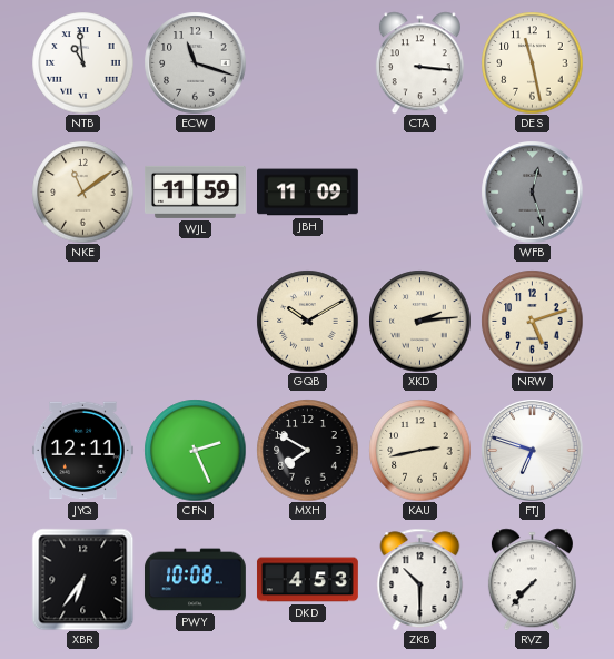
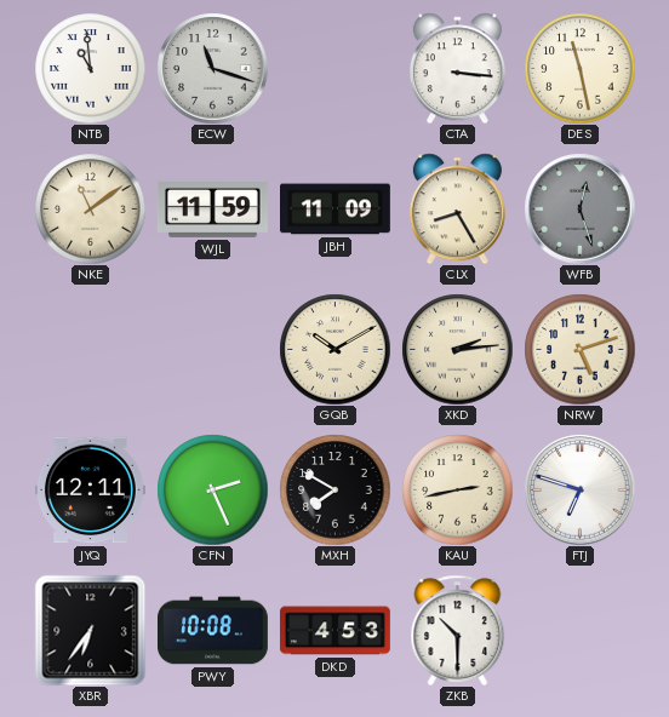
CLX: none -> 8:25 (457, 208)
RVZ: 7:37 -> none (532, 579)
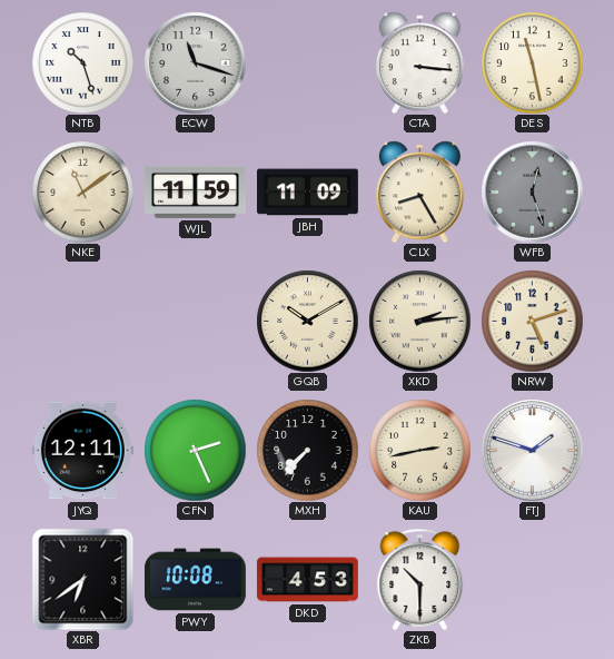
NTB: 10:59 -> 10:27 (82, 62)
MXH: 7:50 -> 7:37 (307, 450)
FTJ: 6:48 -> 1:48 (532, 450)
XBR: 6:36 -> 6:39 (82, 579)
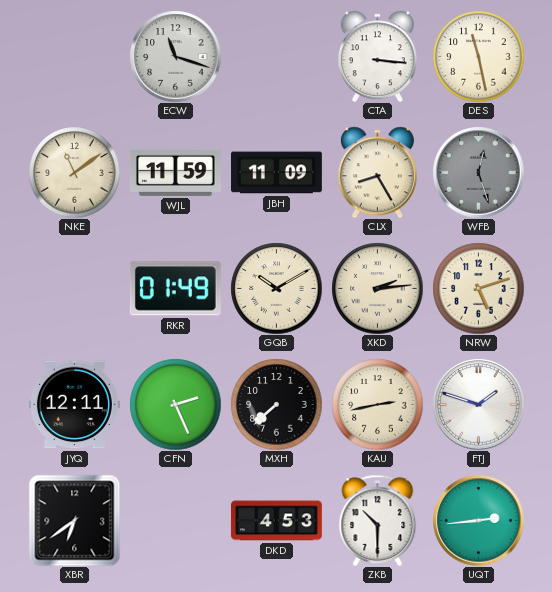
NTB: 10:27 -> none (82, 62)
RKR: none -> 01:49 (175, 289)
MXH: 7:37 -> 7:38 (276, 404)
PWY: 10:08 -> none (195, 580)
UQT: none -> 2:44 (478, 520)
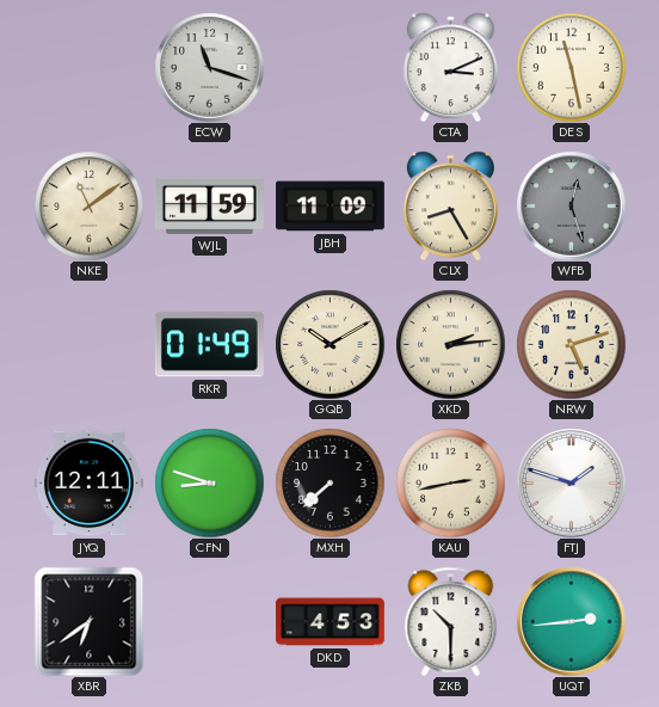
CTA: 3:16 -> 3:11 (450, 67)
CFN: 2:26 -> 8:48 (209, 482)
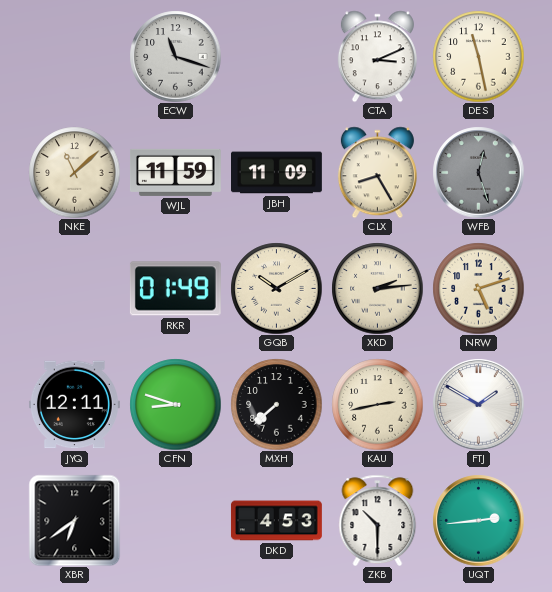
NKE: 11:09 -> 11:08 (74, 172)
FTJ: 1:48 -> 1:50 (478, 404)
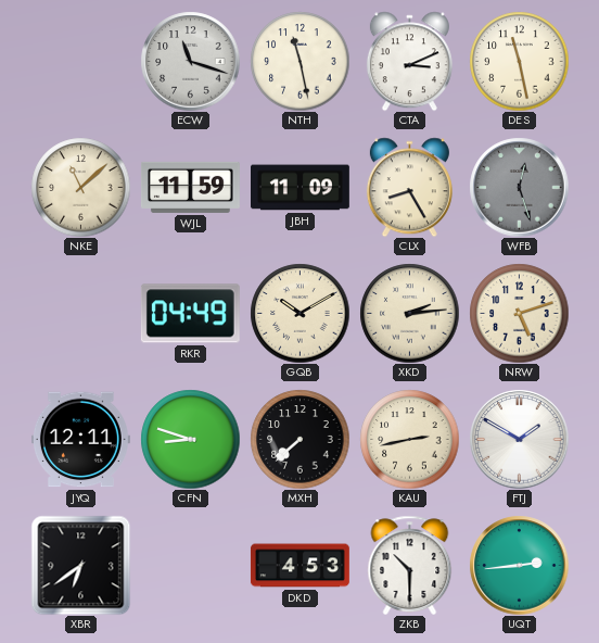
NTH: none -> 11:28 (299, 61)
RKR: 01:49 -> 04:49 (190, 314)
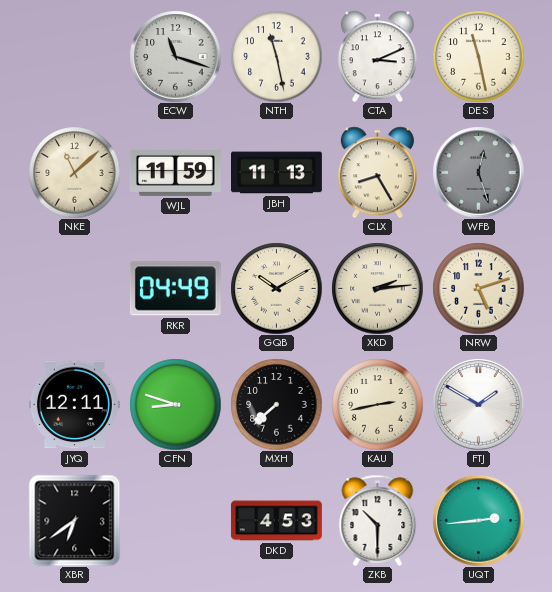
JBH: 11:09 -> 11:13 (277, 173)
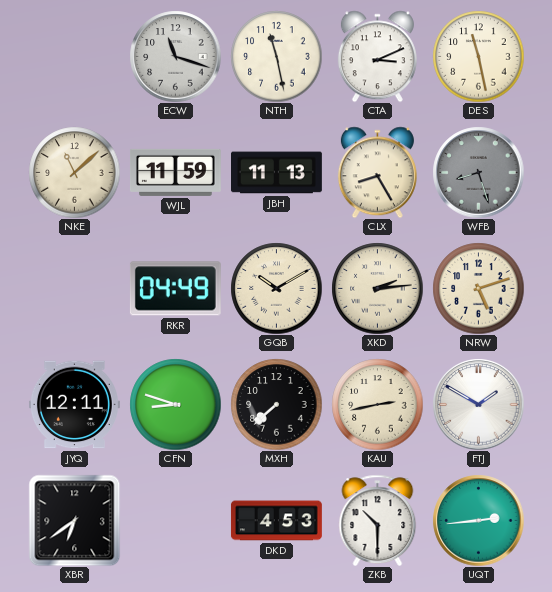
WFB: 12:27 -> 8:27 (478, 172)
